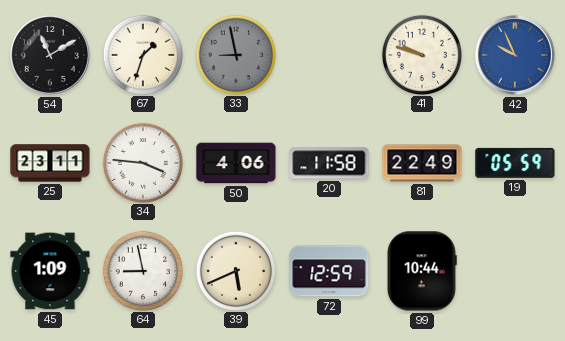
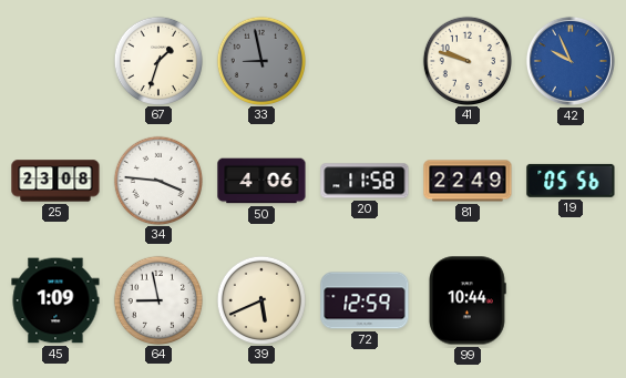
54: 11:10 -> none (50, 55)
25: 23:11 -> 23:08 (55, 181)
19: 05:59 -> 05:56 (571, 181)
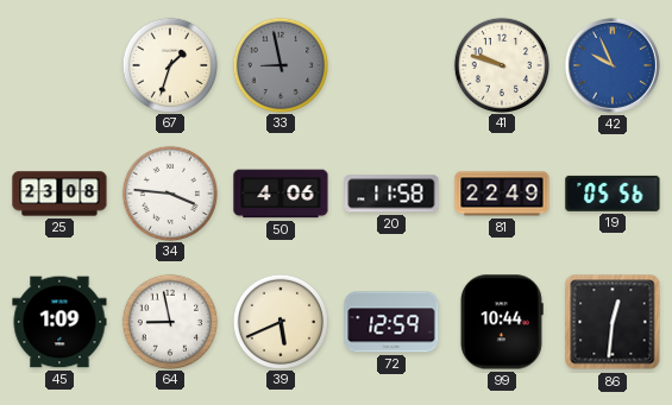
86: none -> 12:31 (613, 322)
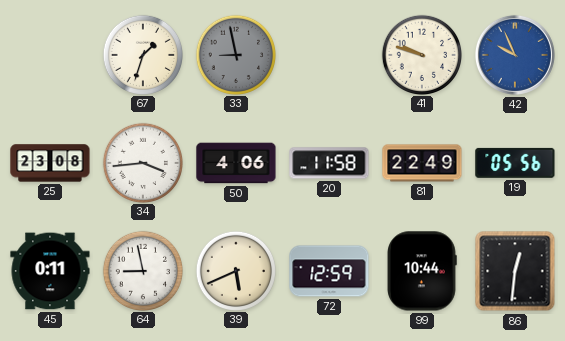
34: 3:46 -> 3:44 (142, 162)
45: 1:09 -> 0:11 (50, 271)
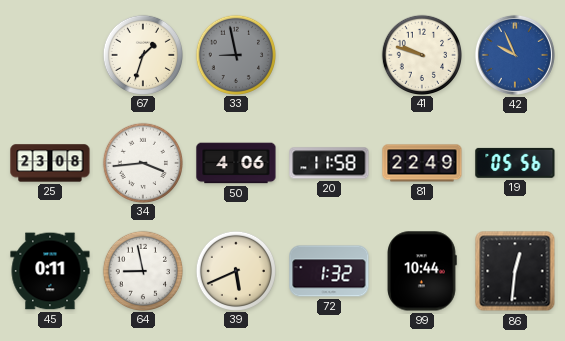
72: 12:59 -> 1:32 (329, 271)
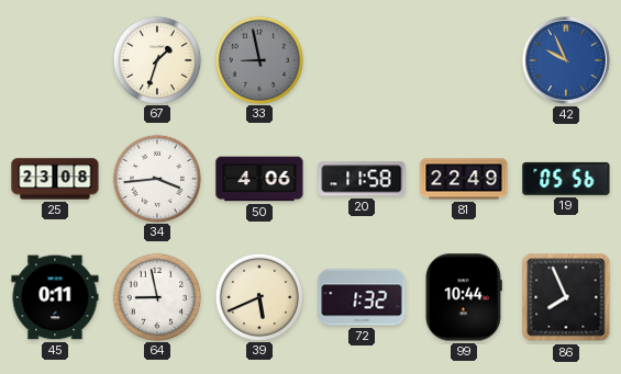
41: 9:48 -> none (421, 54)
86: 12:31 -> 7:56 (566, 297)
